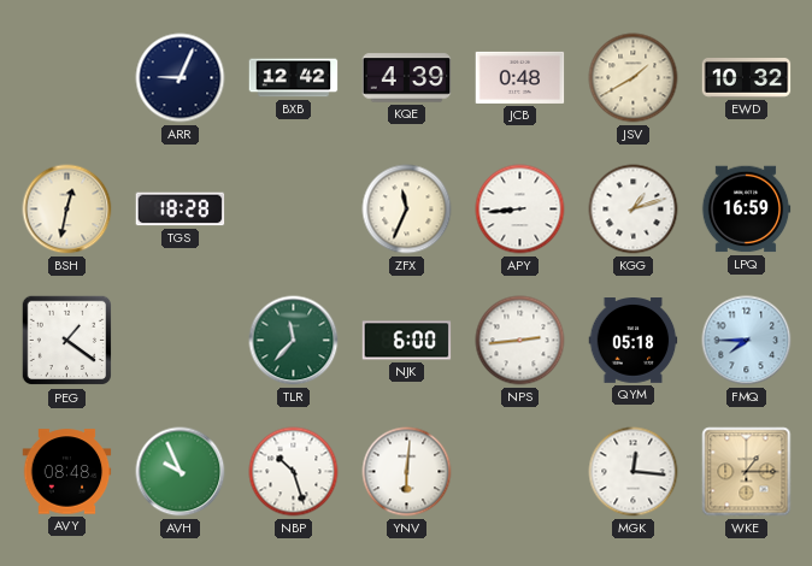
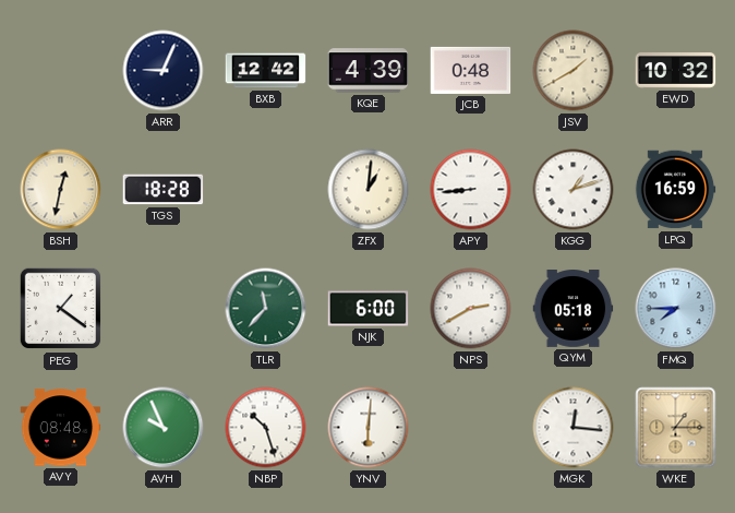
ZFX: 11:34 -> 1:01 (369, 190)
NPS: 2:44 -> 2:40 (471, 309)
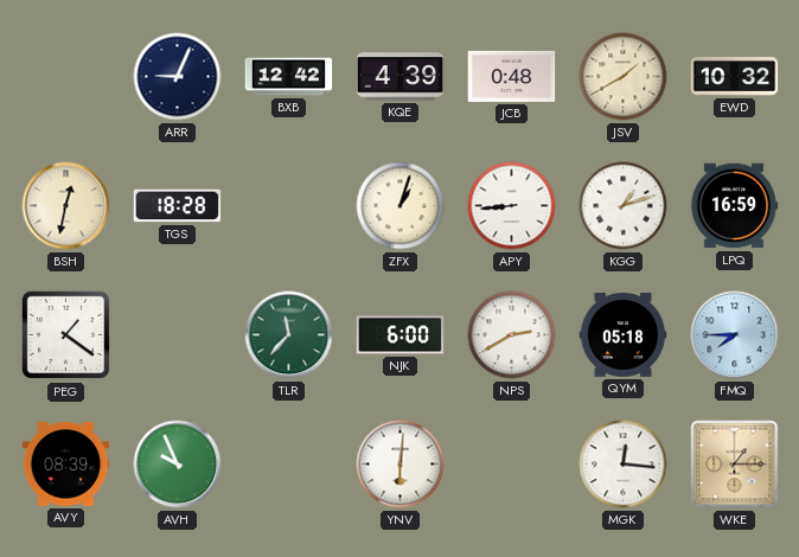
ZFX: 1:01 -> 1:03 (401, 206)
AVY: 08:48 -> 08:39 (66, 465)
NBP: 10:27 -> none (266, 428)
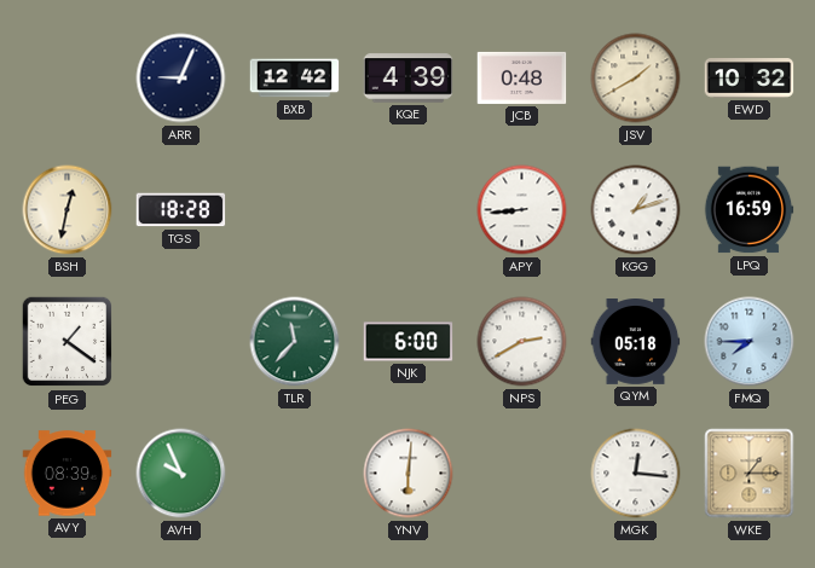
ZFX: 1:03 -> none (401, 206)
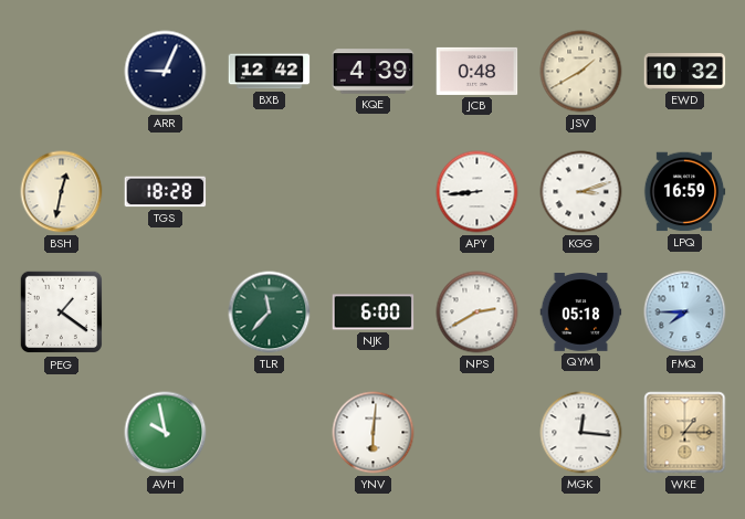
KGG: 1:12 -> 3:12 (581, 192)
AVY: 08:39 -> none (68, 474)
AVH: 9:56 -> 9:58 (166, 433)
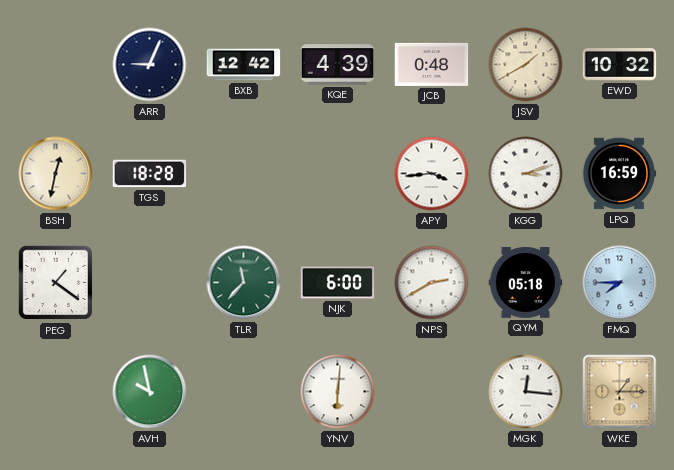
APY: 8:44 -> 3:44 (432, 174)
